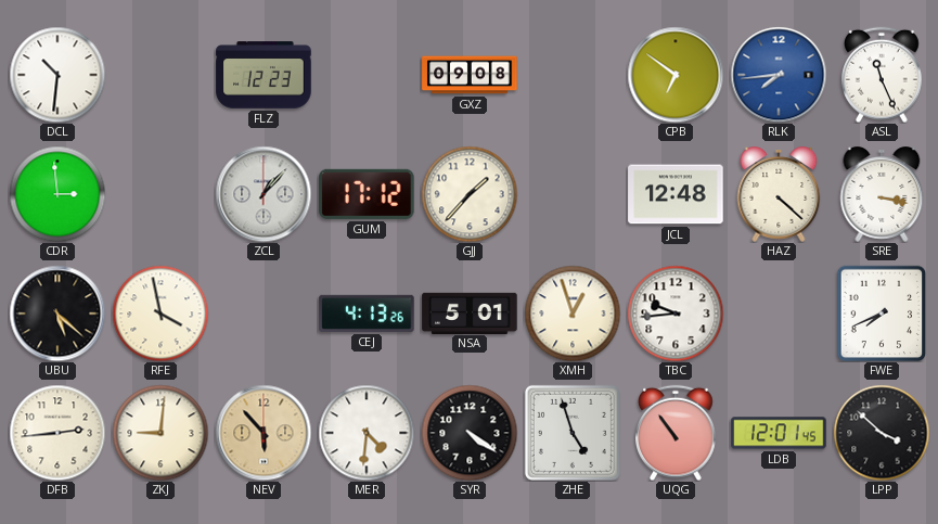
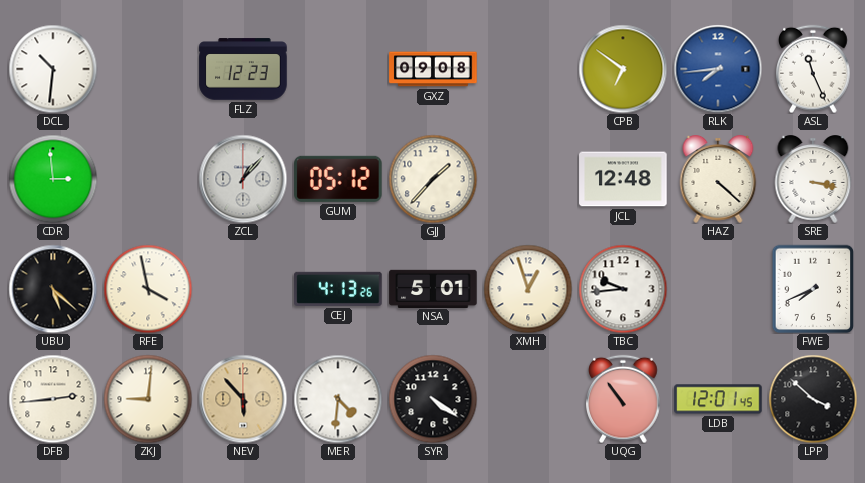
GUM: 17:12 -> 05:12 (338, 179)
ZHE: 4:57 -> none (573, 433)
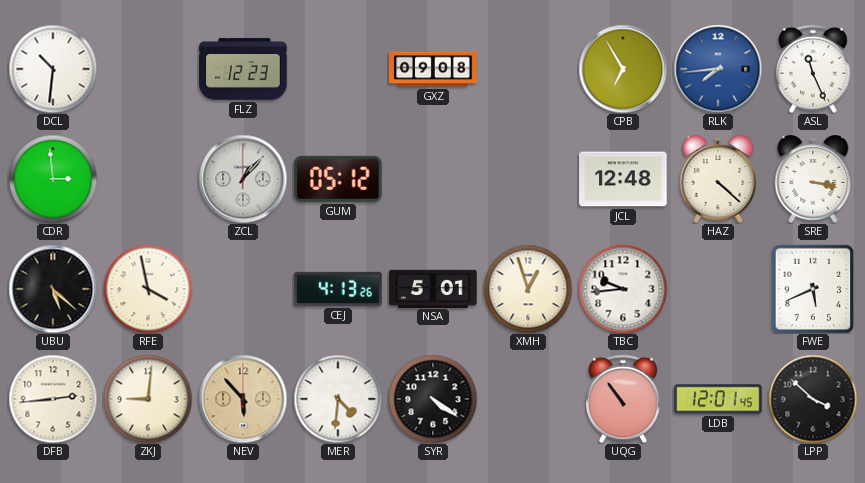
CPB: 6:51 -> 6:55 (623, 69)
GJJ: 1:37 -> none (433, 179)
FWE: 7:41 -> 5:41 (813, 289)
